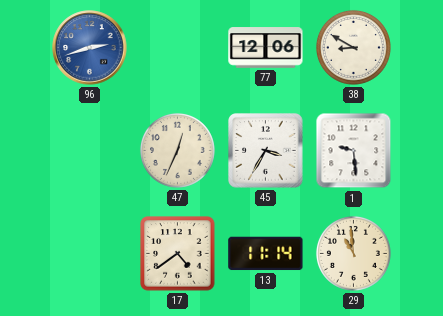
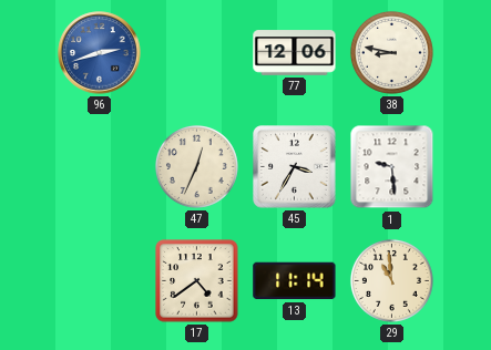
38: 8:50 -> 8:47 (391, 52)
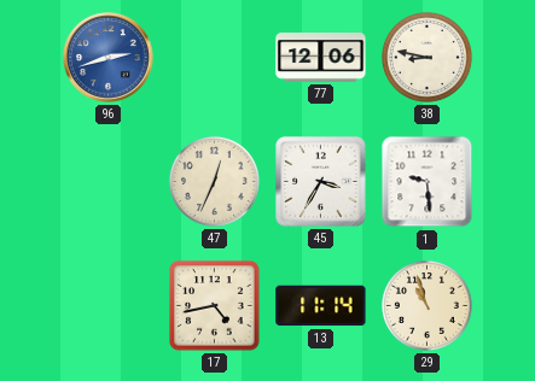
17: 4:39 -> 4:43 (215, 306)
29: 10:59 -> 10:57 (426, 305)
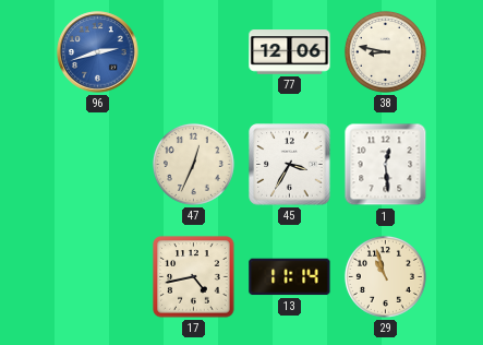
1: 9:29 -> 12:29 (386, 165)
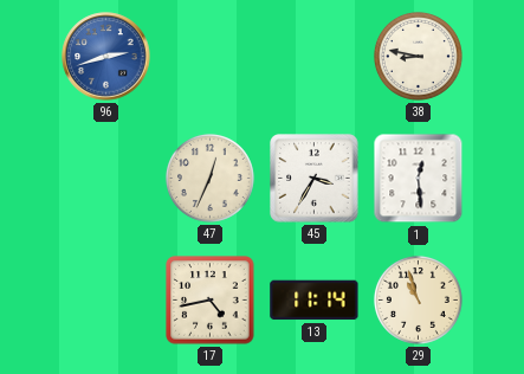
77: 12:06 -> none (290, 52)
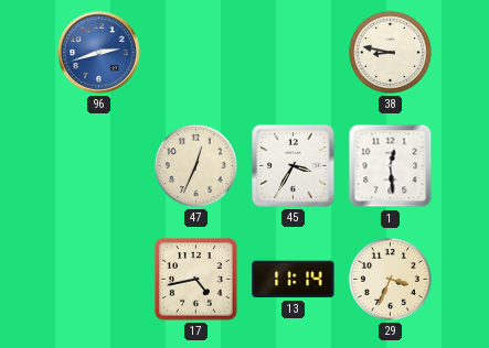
29: 10:57 -> 3:34 (390, 279)
